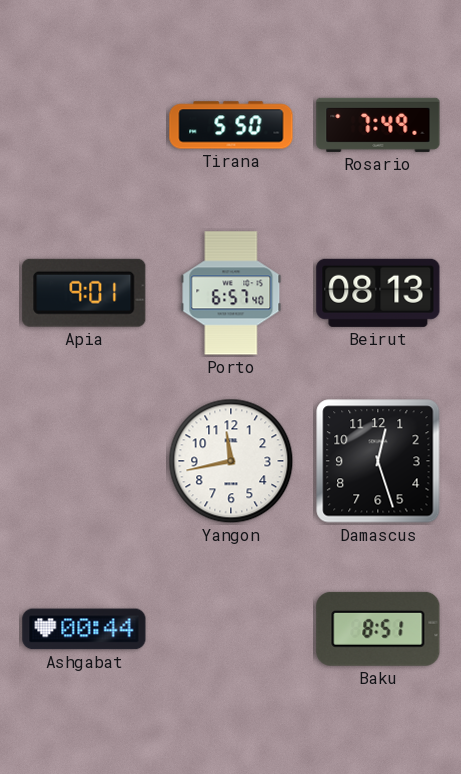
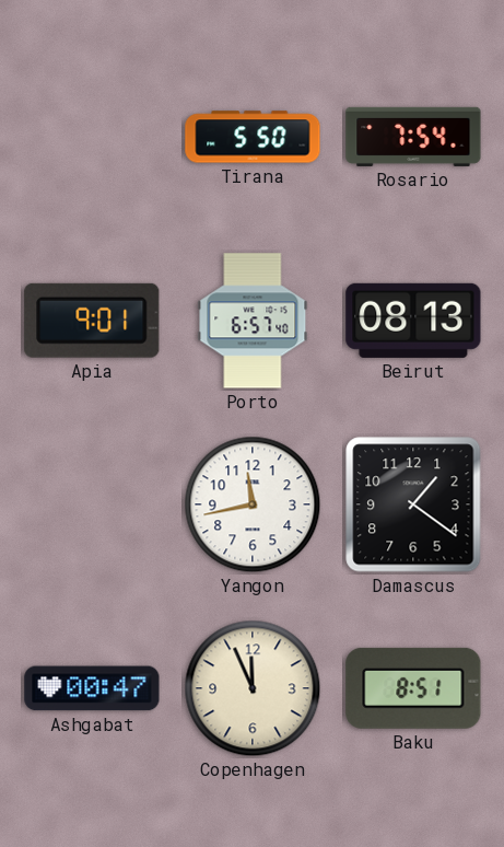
Rosario: 7:49 -> 7:54 (413, 137)
Damascus: 12:27 -> 1:21 (413, 504)
Ashgabat: 00:44 -> 00:47 (92, 688)
Copenhagen: none -> 11:56 (253, 688)
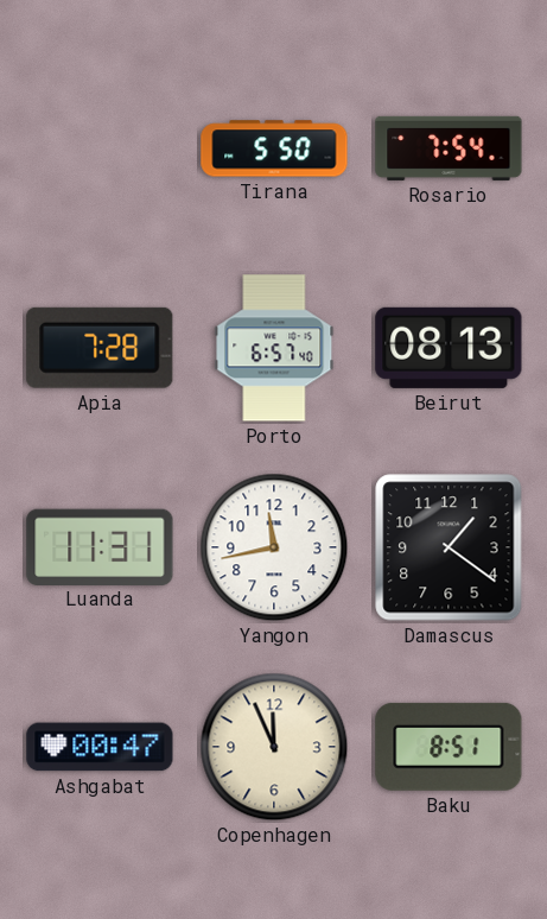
Apia: 9:01 -> 7:28 (100, 348)
Luanda: none -> 11:31 (100, 546)
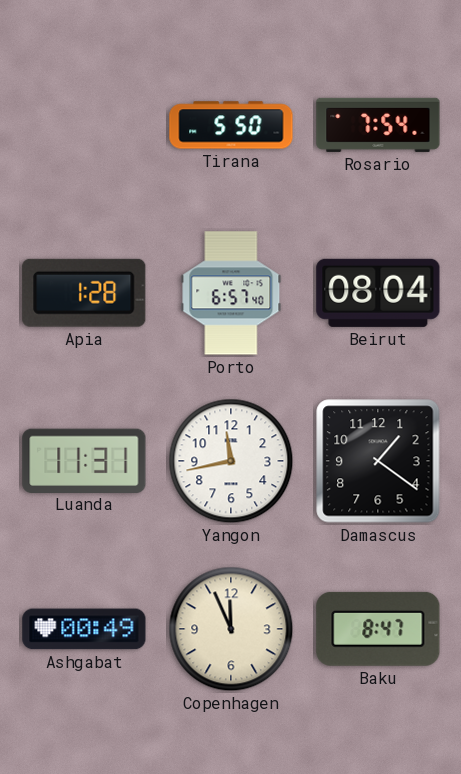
Apia: 7:28 -> 1:28 (84, 293)
Beirut: 08:13 -> 08:04 (378, 293)
Ashgabat: 00:47 -> 00:49 (84, 629)
Baku: 8:51 -> 8:47 (378, 629)
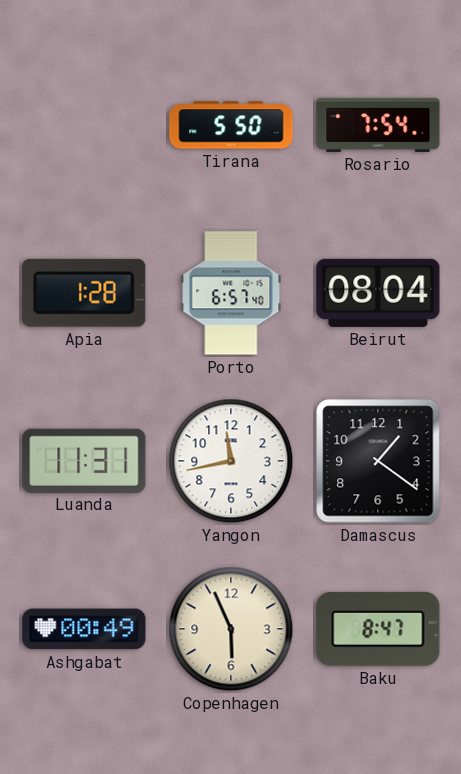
Copenhagen: 11:56 -> 5:56 (231, 629)
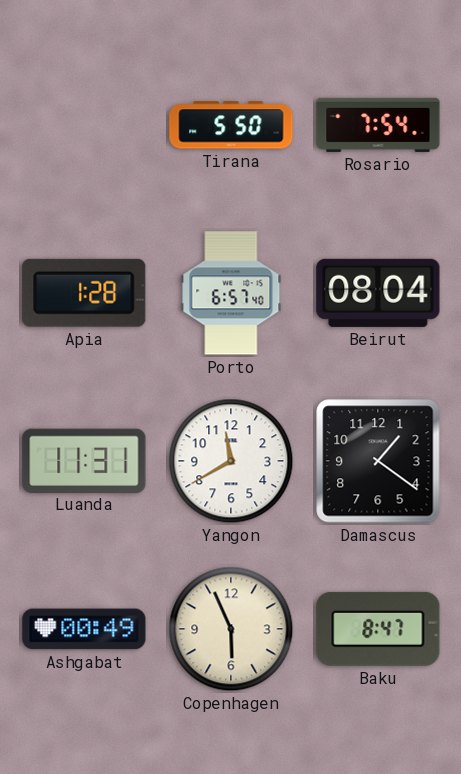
Yangon: 11:43 -> 11:40 (231, 461)
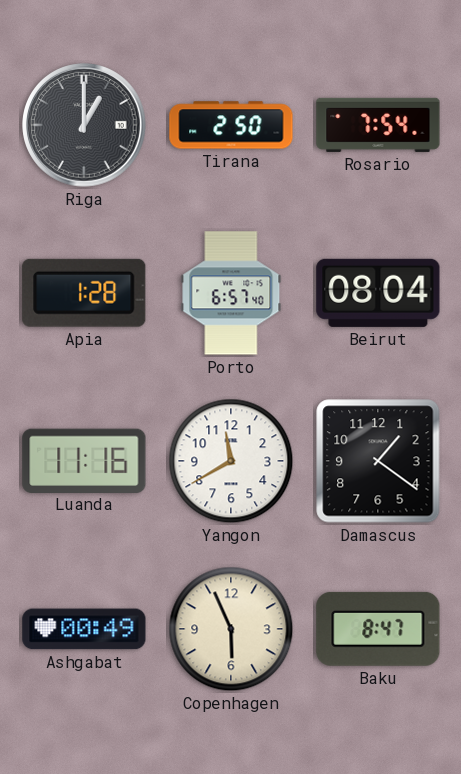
Riga: none -> 1:00 (84, 125)
Tirana: 5:50 -> 2:50 (231, 125)
Luanda: 11:31 -> 11:16 (84, 460)
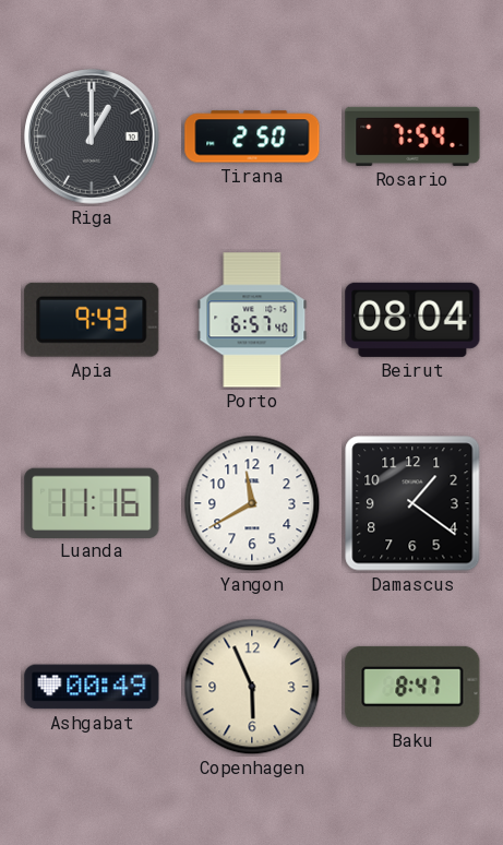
Apia: 1:28 -> 9:43 (92, 320)
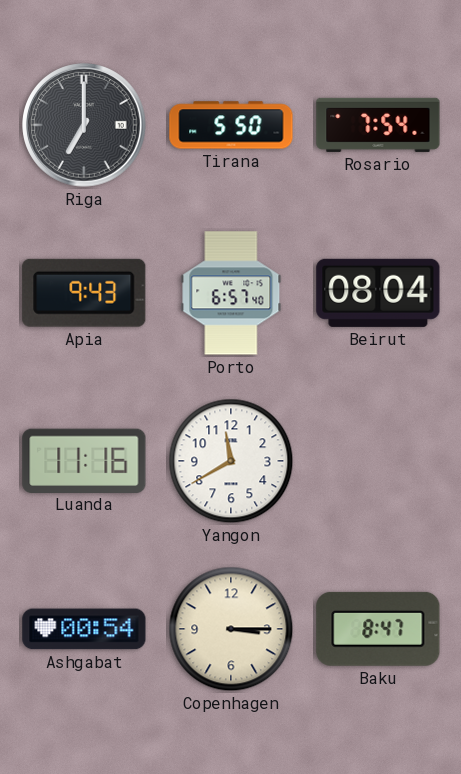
Riga: 1:00 -> 7:00 (84, 125)
Tirana: 2:50 -> 5:50 (231, 125)
Damascus: 1:21 -> none (412, 503)
Ashgabat: 00:49 -> 00:54 (84, 629)
Copenhagen: 5:56 -> 3:15 (231, 629)
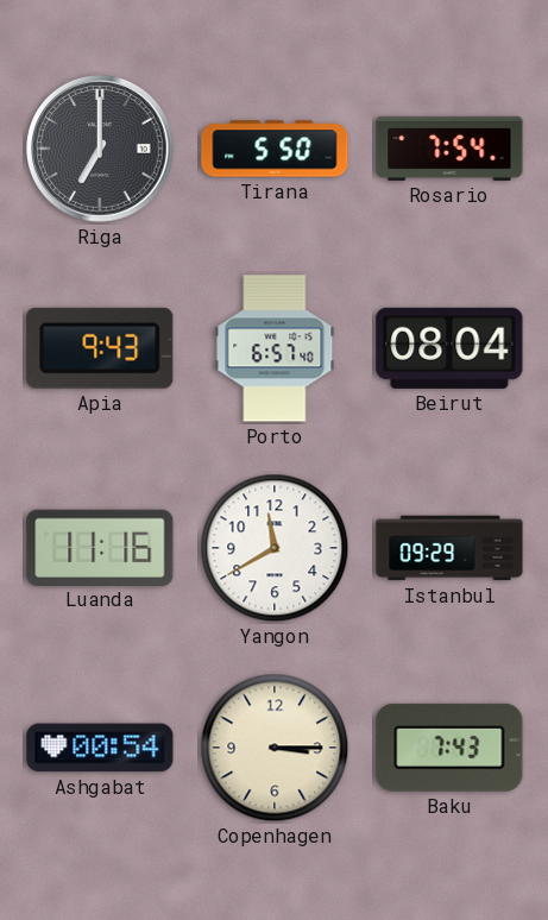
Istanbul: none -> 09:29 (449, 548)
Baku: 8:47 -> 7:43 (449, 748)
